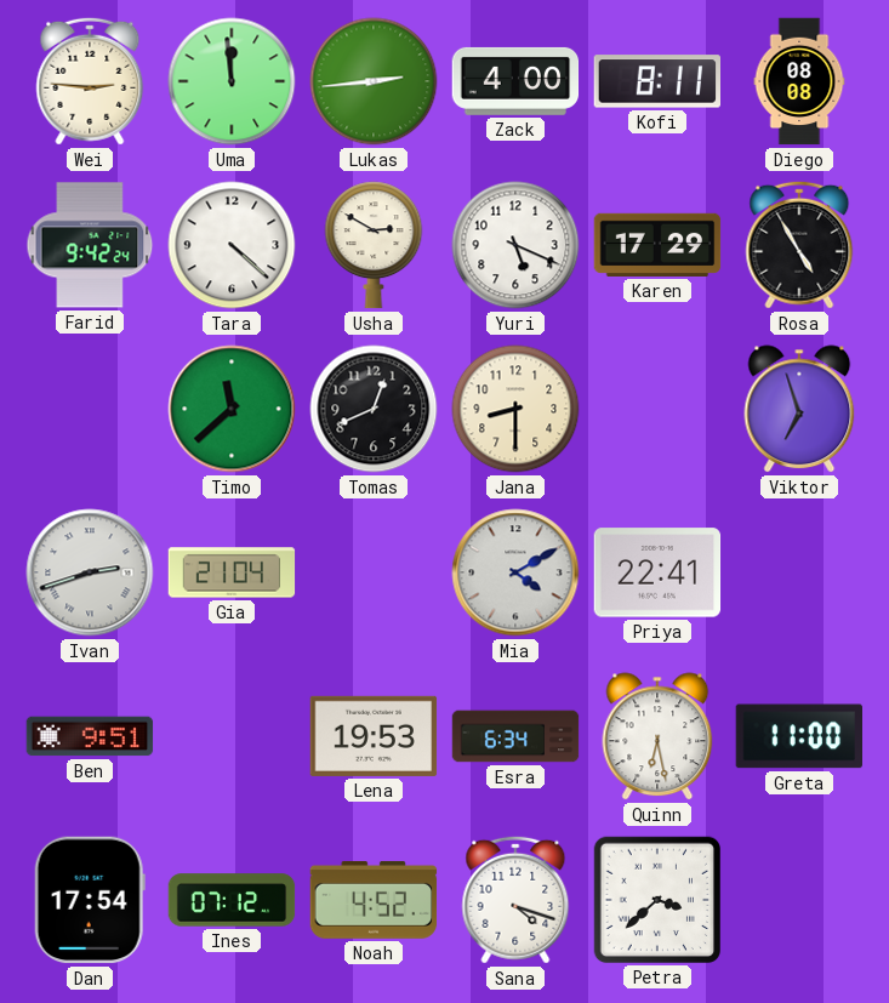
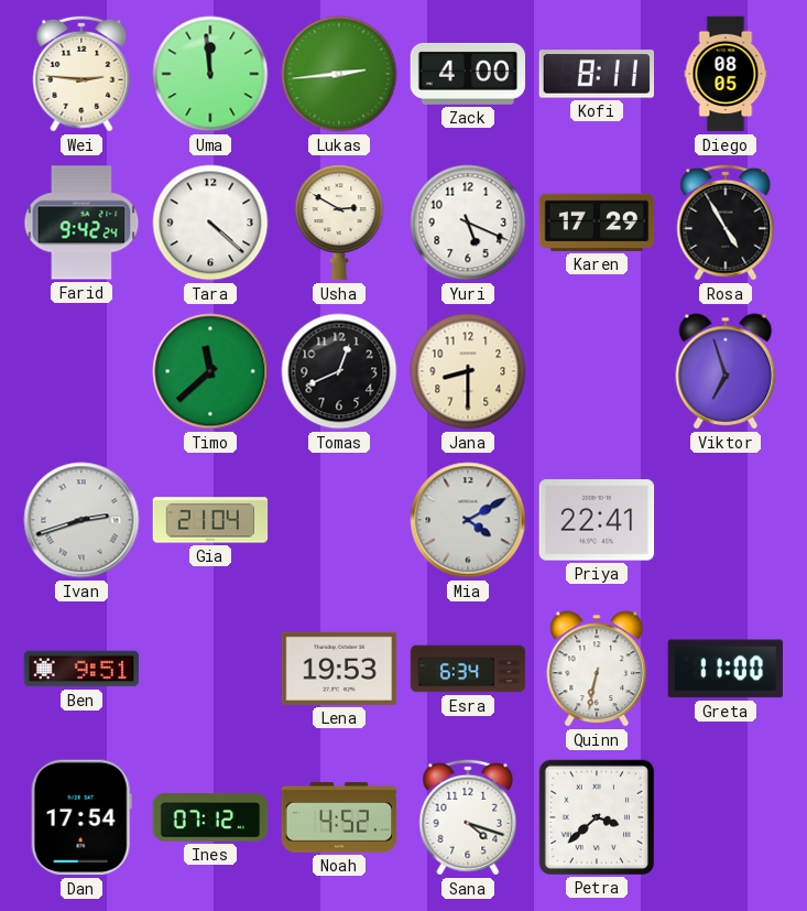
Diego: 08:08 -> 08:05 (726, 74)
Quinn: 6:28 -> 6:32 (597, 669)
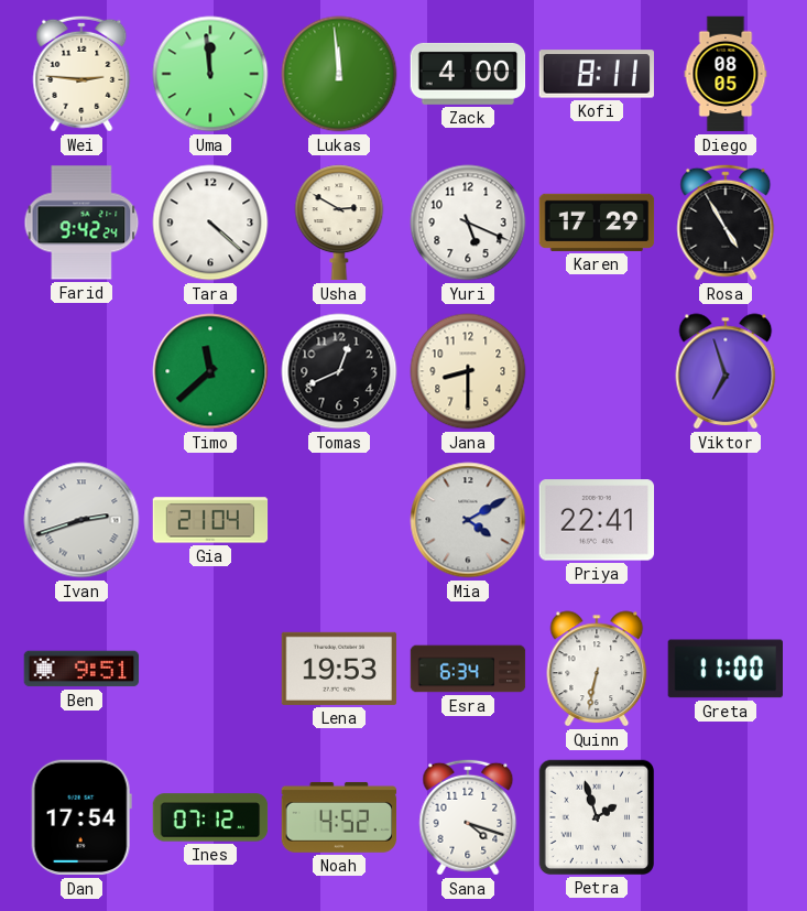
Lukas: 2:44 -> 11:59 (339, 74)
Petra: 3:38 -> 1:57 (596, 816)
